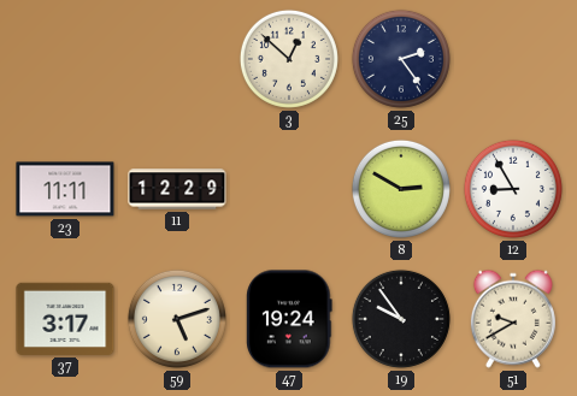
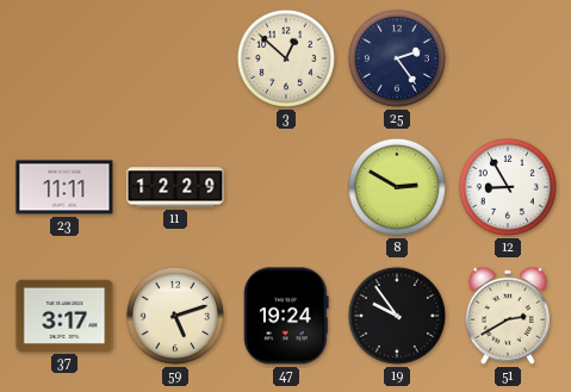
51: 9:40 -> 2:40 (508, 316)
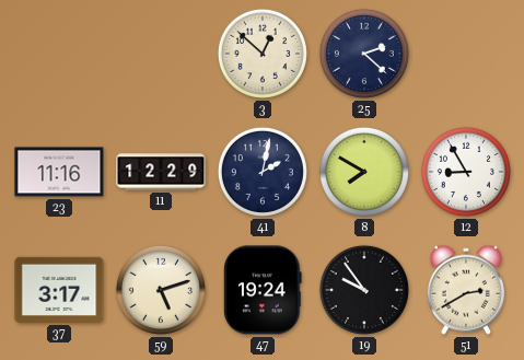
25: 2:24 -> 2:22 (364, 54)
23: 11:11 -> 11:16 (59, 172)
41: none -> 2:02 (263, 172)
8: 2:50 -> 7:50 (364, 172)
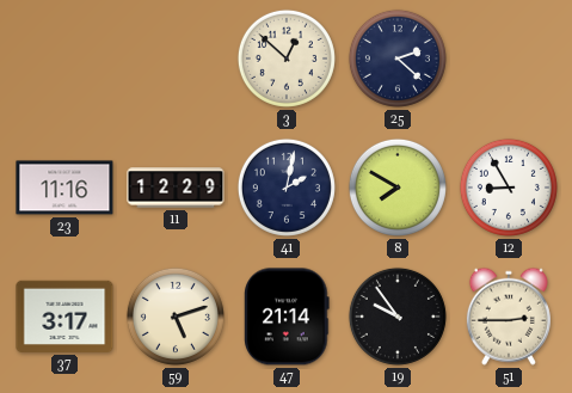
47: 19:24 -> 21:14 (287, 317)
51: 2:40 -> 2:45 (509, 317)
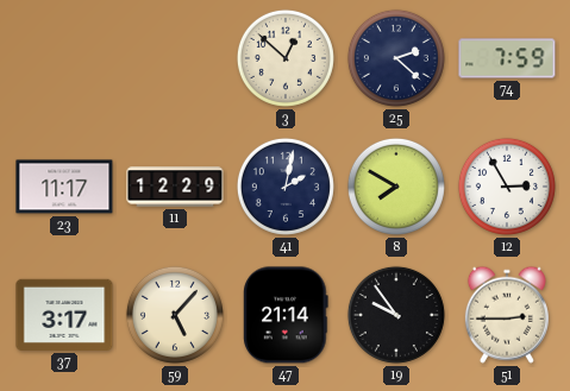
74: none -> 7:59 (507, 58)
23: 11:16 -> 11:17 (64, 187)
12: 8:55 -> 2:55 (507, 187)
59: 5:12 -> 5:07 (175, 315)
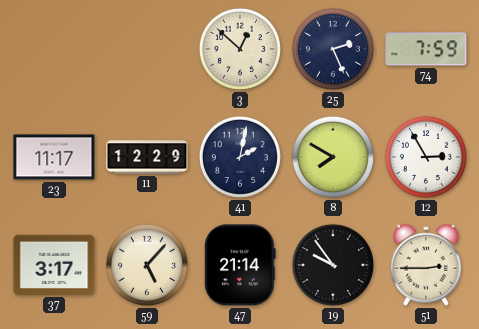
25: 2:22 -> 2:26 (333, 49)
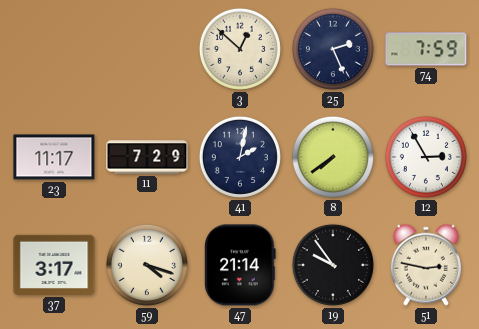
11: 12:29 -> 7:29 (147, 157)
8: 7:50 -> 7:39 (333, 157)
59: 5:07 -> 4:18 (147, 265)
51: 2:45 -> 2:47 (426, 265)
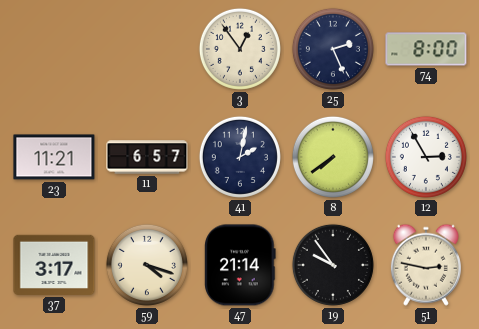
3: 12:52 -> 12:54 (240, 49)
74: 7:59 -> 8:00 (426, 49)
23: 11:17 -> 11:21 (54, 157)
11: 7:29 -> 6:57 (147, 157)
